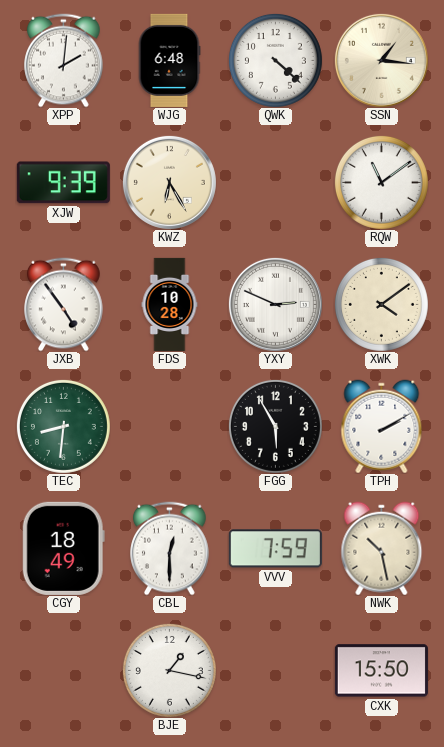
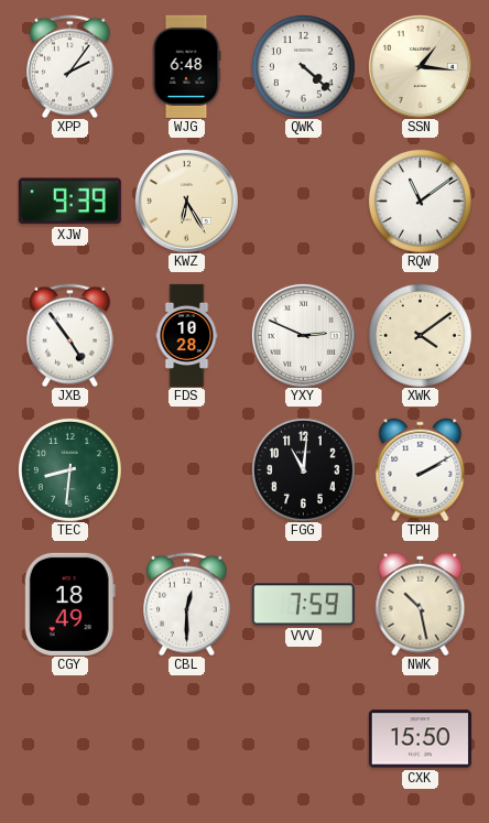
XPP: 2:01 -> 2:06 (70, 66)
FGG: 5:55 -> 11:01 (303, 469)
BJE: 1:17 -> none (169, 670)
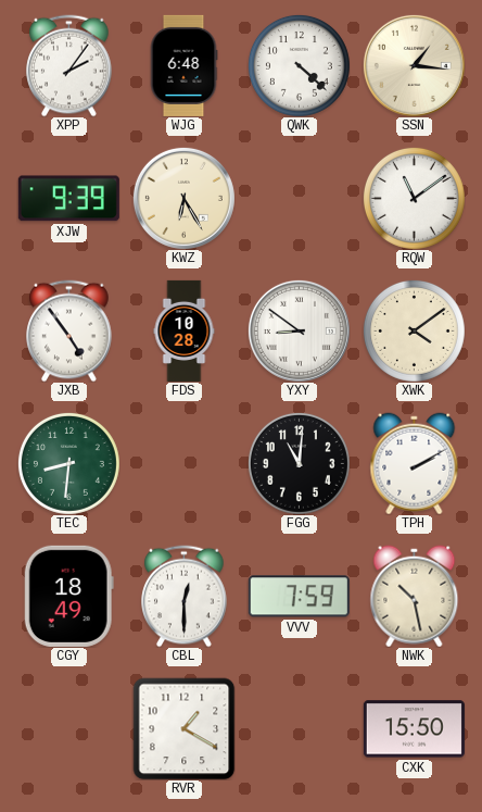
YXY: 2:49 -> 8:51 (299, 330)
RVR: none -> 1:20 (183, 728)
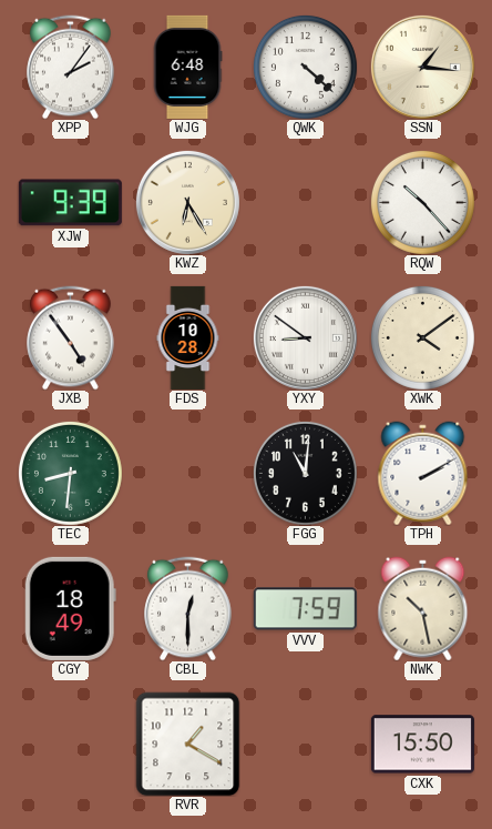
RQW: 11:09 -> 10:23 (422, 202)
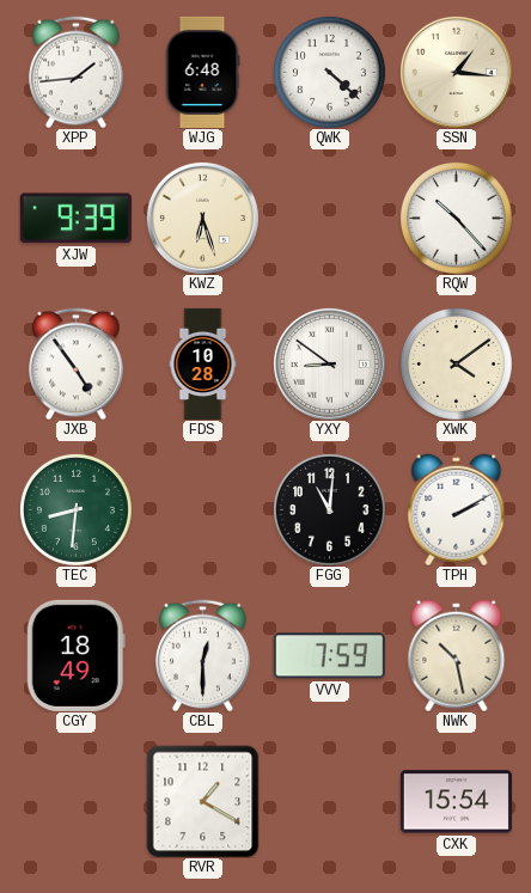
XPP: 2:06 -> 1:44 (77, 72)
KWZ: 6:25 -> 6:27 (202, 218)
CXK: 15:50 -> 15:54 (456, 802)
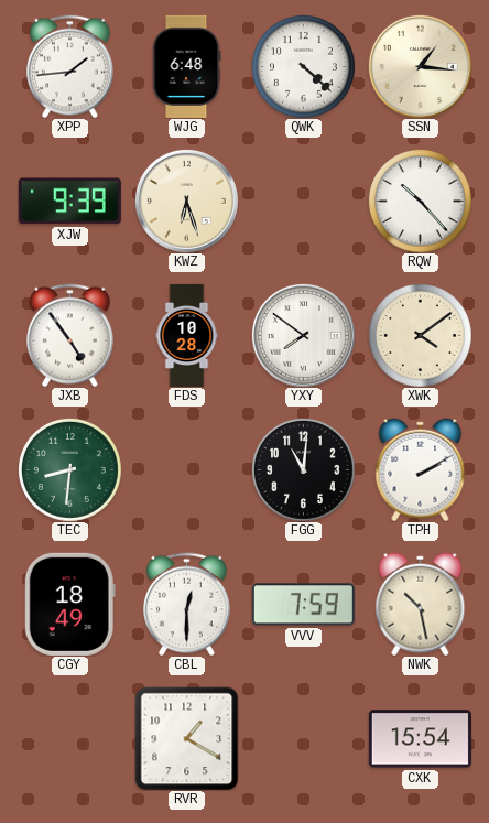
YXY: 8:51 -> 7:51 (303, 335)
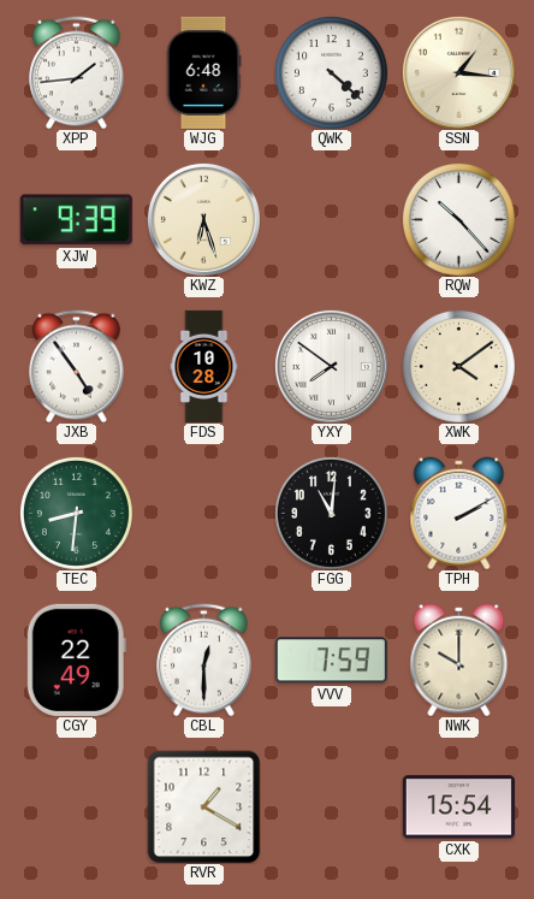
CGY: 18:49 -> 22:49 (76, 660)
NWK: 10:28 -> 10:00 (459, 660)
